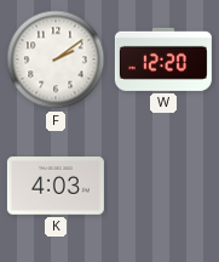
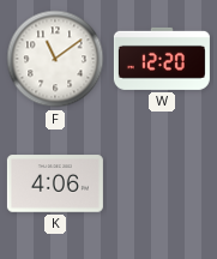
F: 2:09 -> 11:09 (55, 59)
K: 4:03 -> 4:06 (55, 183)
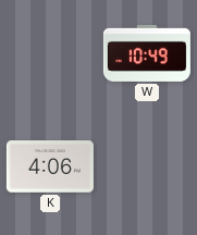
F: 11:09 -> none (55, 59)
W: 12:20 -> 10:49 (147, 53)
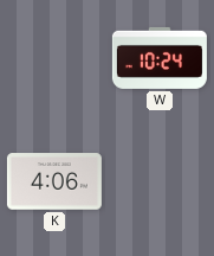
W: 10:49 -> 10:24 (160, 58)
